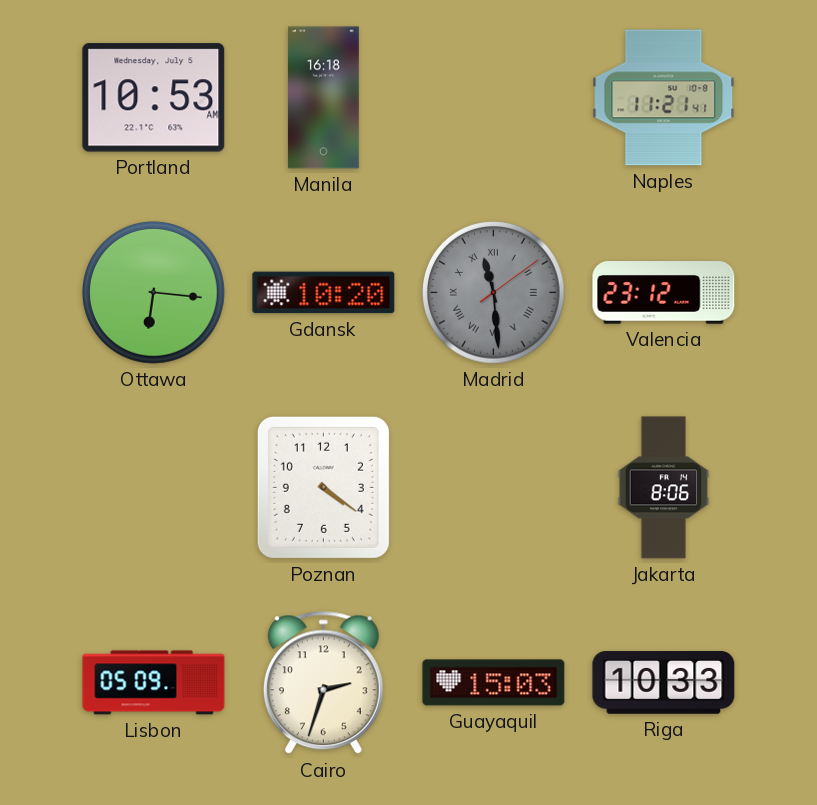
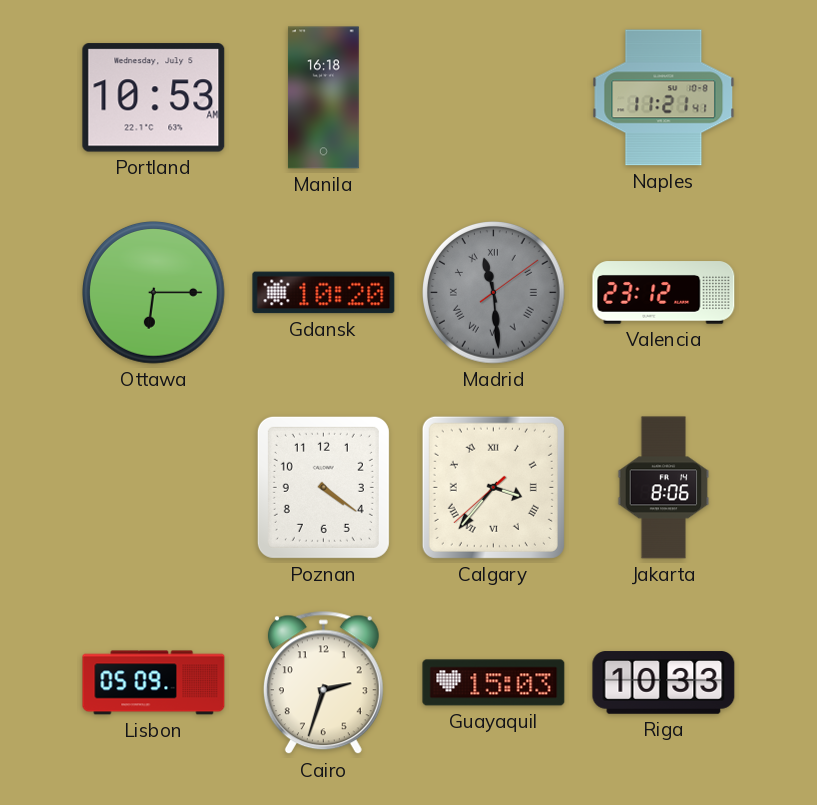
Ottawa: 6:16 -> 6:15 (154, 293)
Calgary: none -> 3:36 (493, 487)
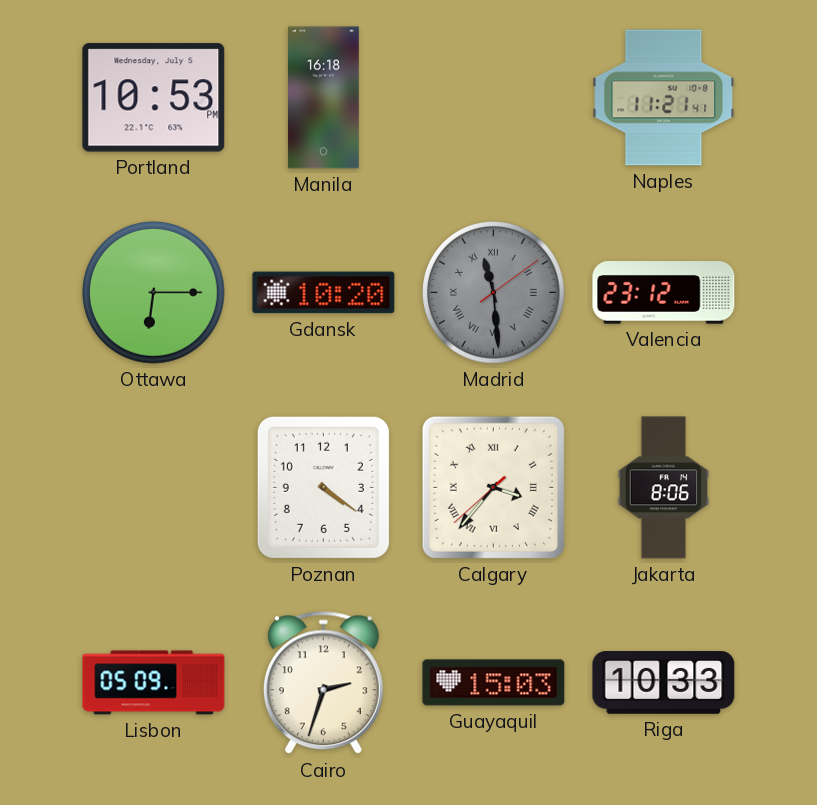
Portland: 10:53 AM -> 10:53 PM (154, 98)
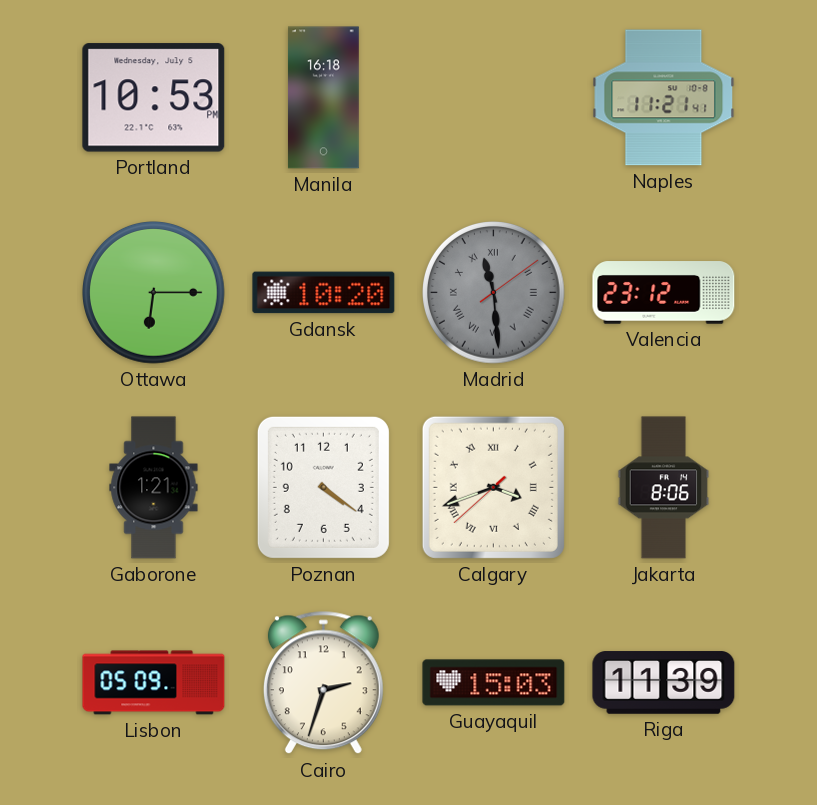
Gaborone: none -> 1:21 (154, 488)
Calgary: 3:36 -> 3:41 (493, 487)
Riga: 10:33 -> 11:39 (664, 683)
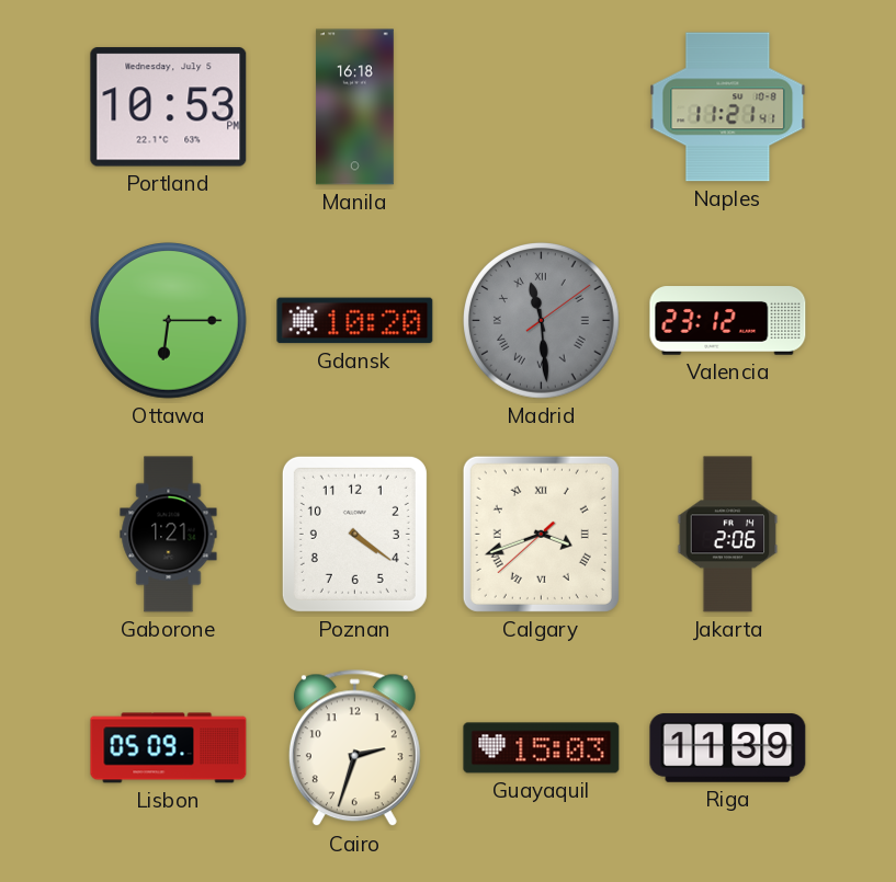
Jakarta: 8:06 -> 2:06 (728, 535)
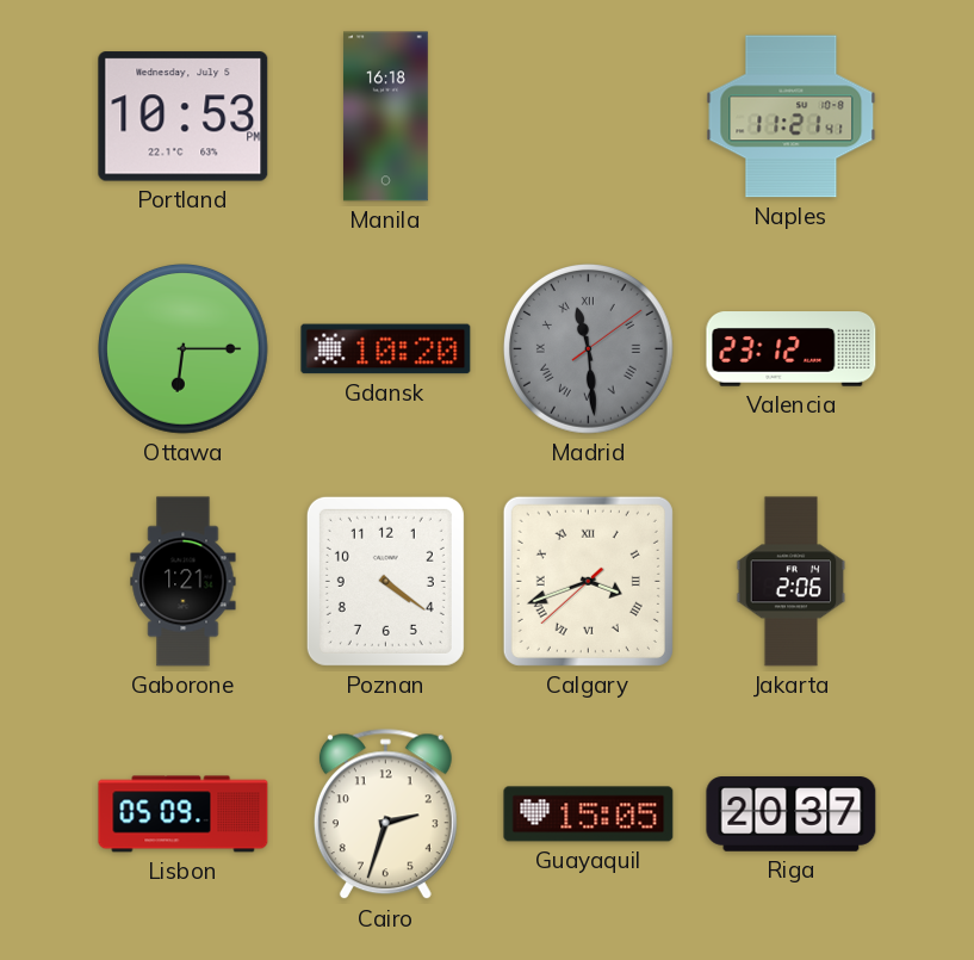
Guayaquil: 15:03 -> 15:05 (589, 815)
Riga: 11:39 -> 20:37 (792, 815)
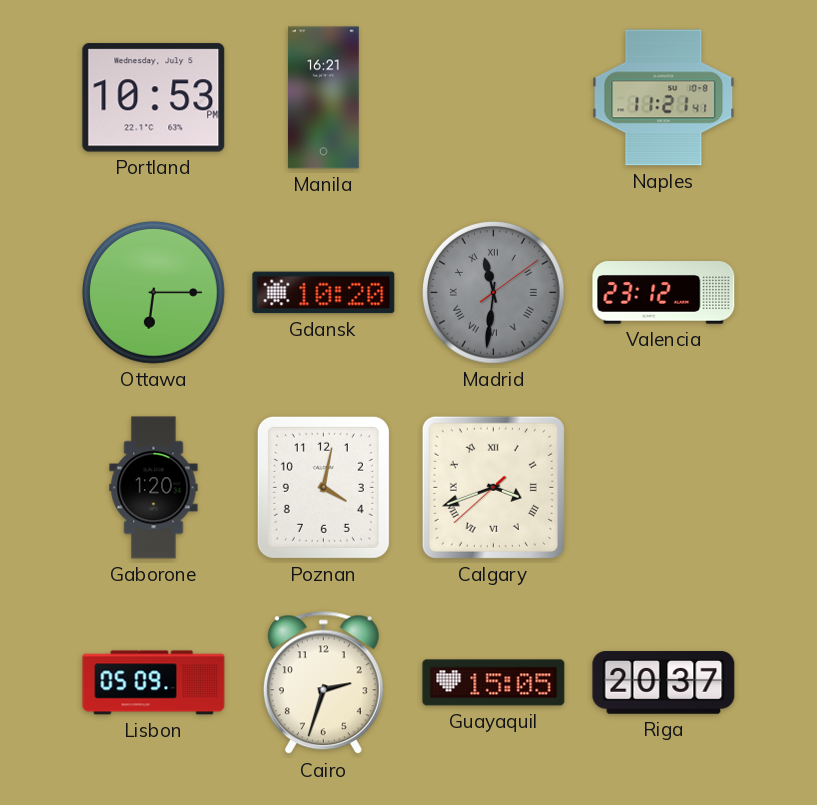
Manila: 16:18 -> 16:21 (323, 98)
Madrid: 11:29 -> 11:31 (494, 293)
Gaborone: 1:21 -> 1:20 (154, 488)
Poznan: 4:21 -> 4:02 (323, 487)
Jakarta: 2:06 -> none (792, 582)
